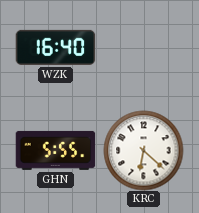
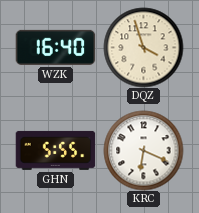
DQZ: none -> 3:57 (143, 47)
KRC: 6:22 -> 6:19 (143, 150)
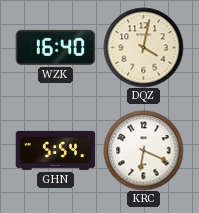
DQZ: 3:57 -> 4:02 (143, 47)
GHN: 5:55 -> 5:54 (55, 150)
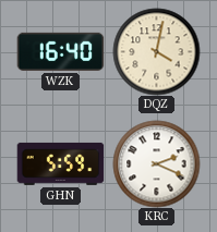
GHN: 5:54 -> 5:59 (60, 163)
KRC: 6:19 -> 2:19 (156, 163)
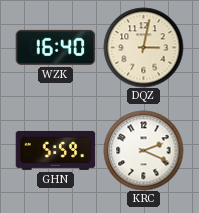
DQZ: 4:02 -> 3:02 (143, 47)
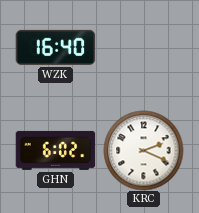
DQZ: 3:02 -> none (143, 47)
GHN: 5:59 -> 6:02 (55, 150)
